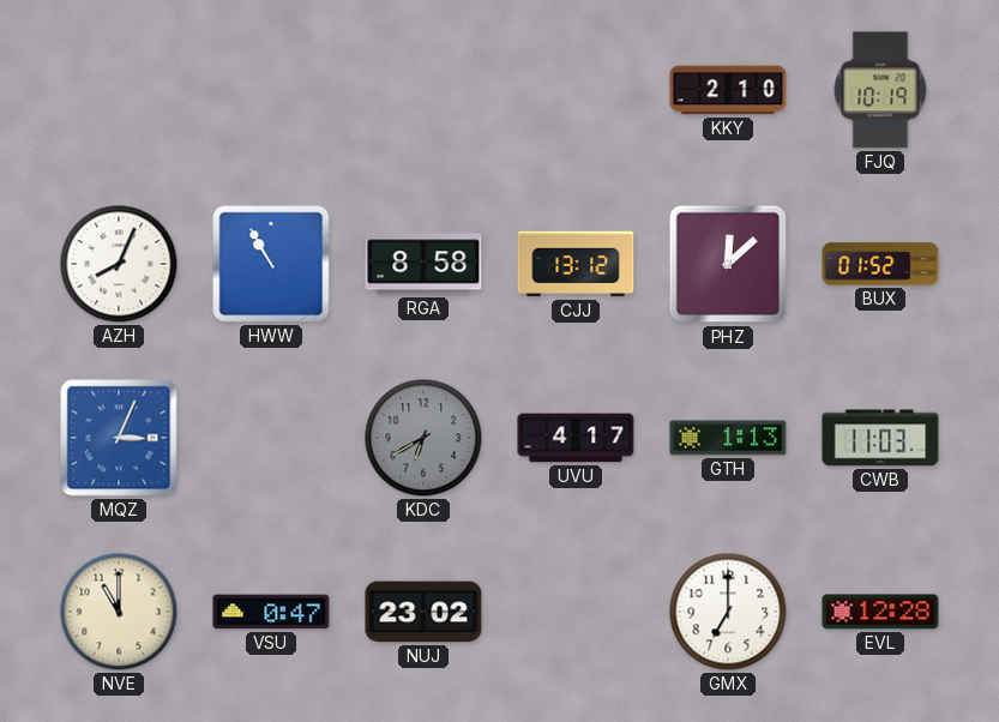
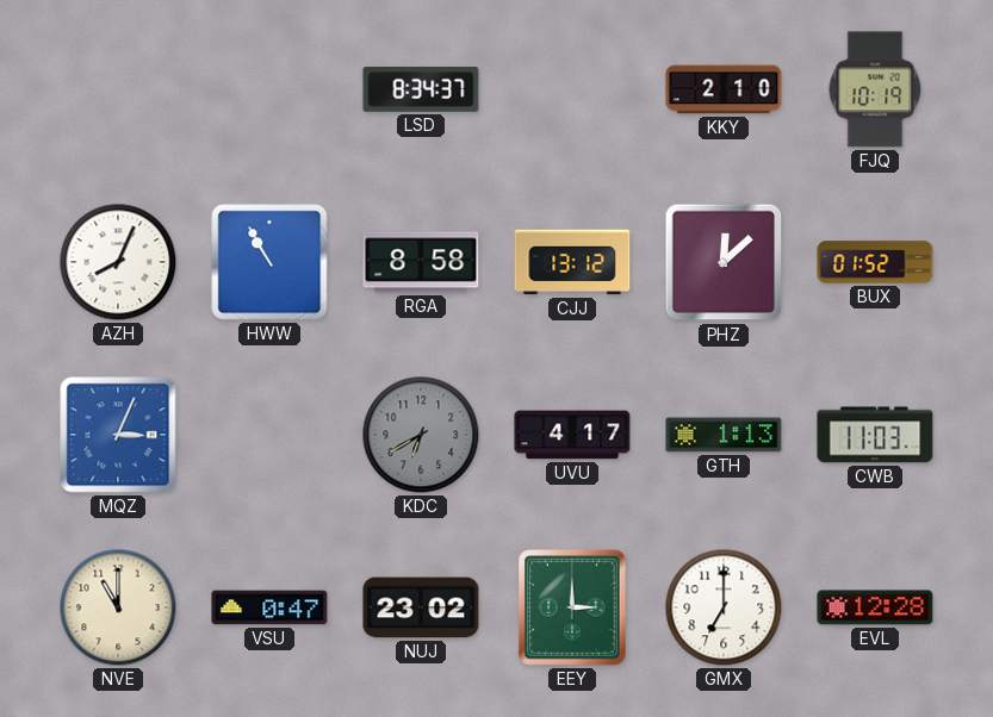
LSD: none -> 8:34 (421, 89)
EEY: none -> 3:00 (572, 607)
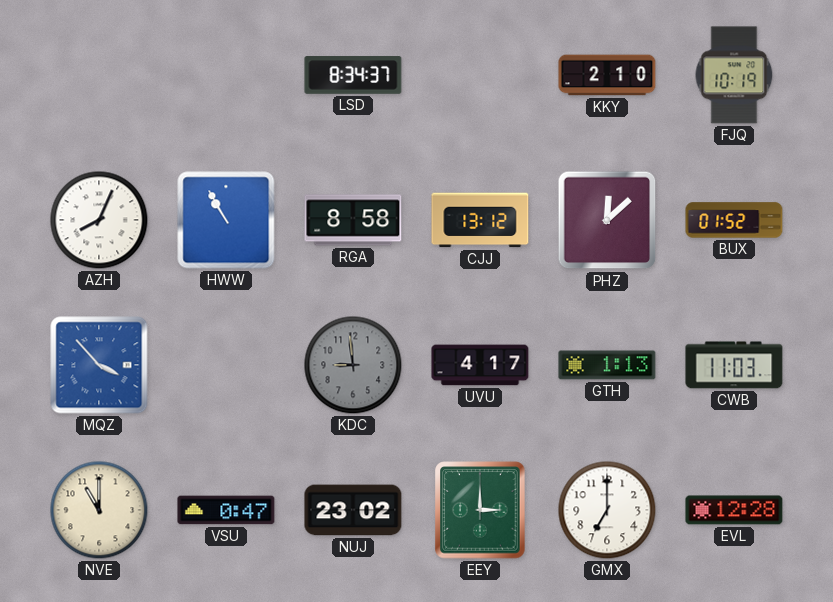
MQZ: 3:04 -> 3:53 (99, 365)
KDC: 6:40 -> 8:59 (353, 365)
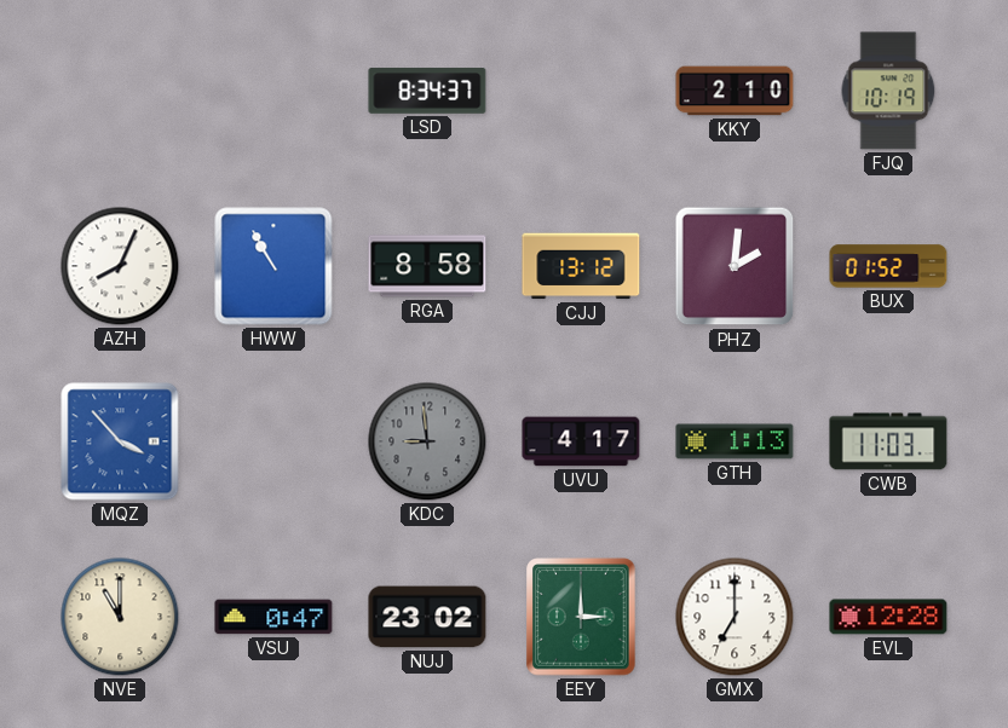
PHZ: 12:08 -> 2:01 (735, 266)
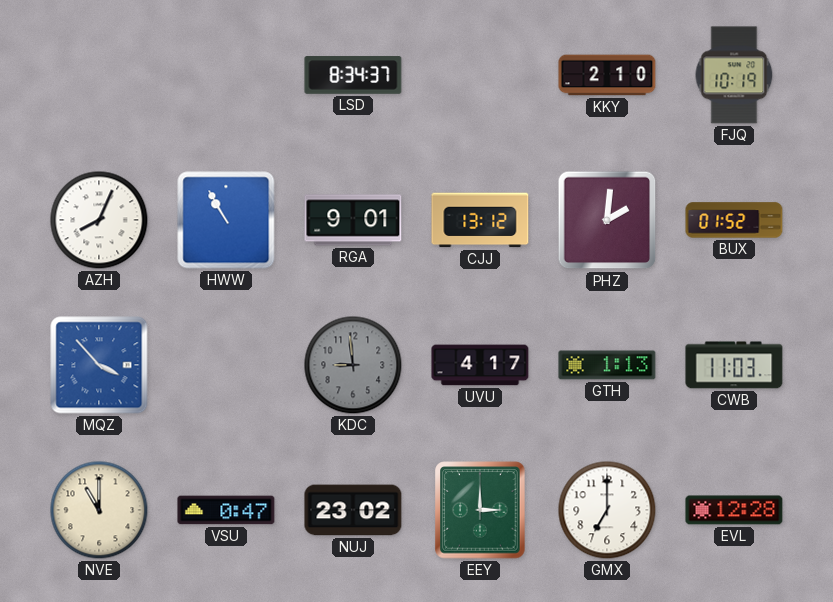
RGA: 8:58 -> 9:01 (353, 220)
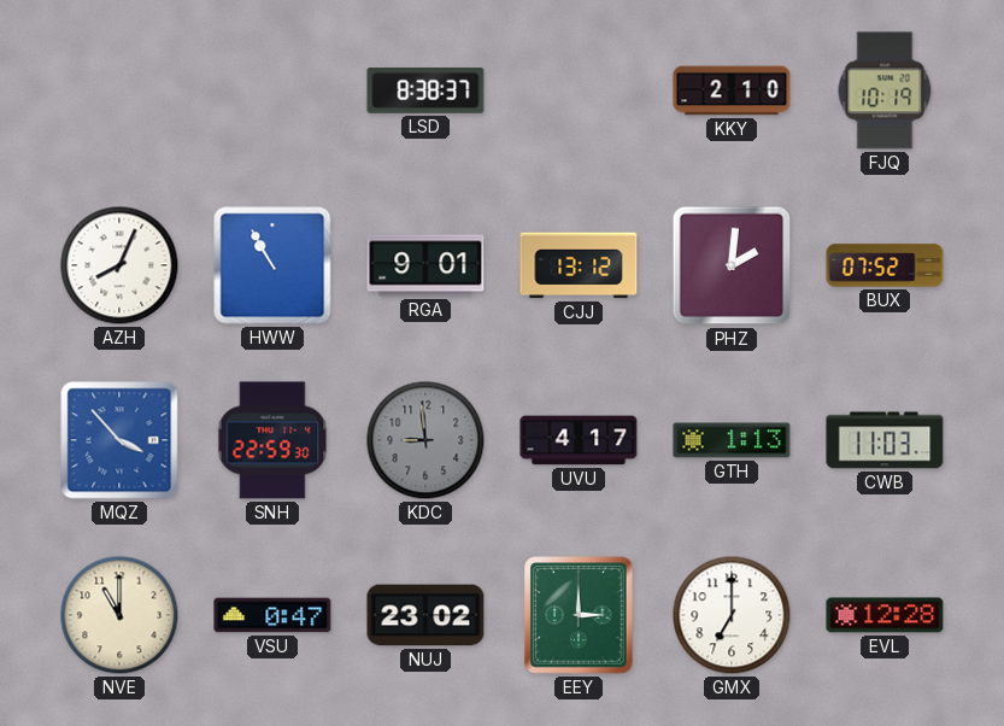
LSD: 8:34 -> 8:38 (425, 90)
BUX: 01:52 -> 07:52 (885, 265)
SNH: none -> 22:59 (272, 440)
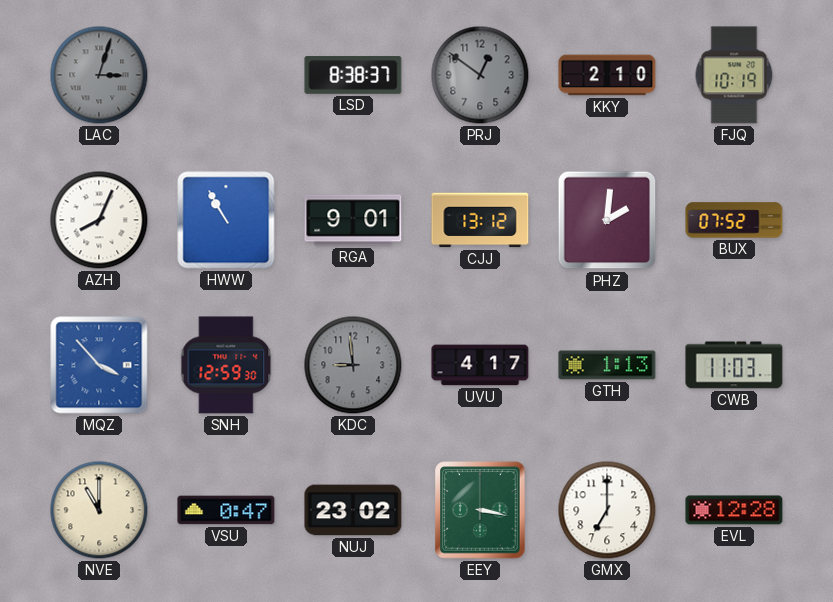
LAC: none -> 3:03 (99, 75)
PRJ: none -> 12:51 (480, 75)
SNH: 22:59 -> 12:59 (226, 365)
EEY: 3:00 -> 3:17 (480, 510)
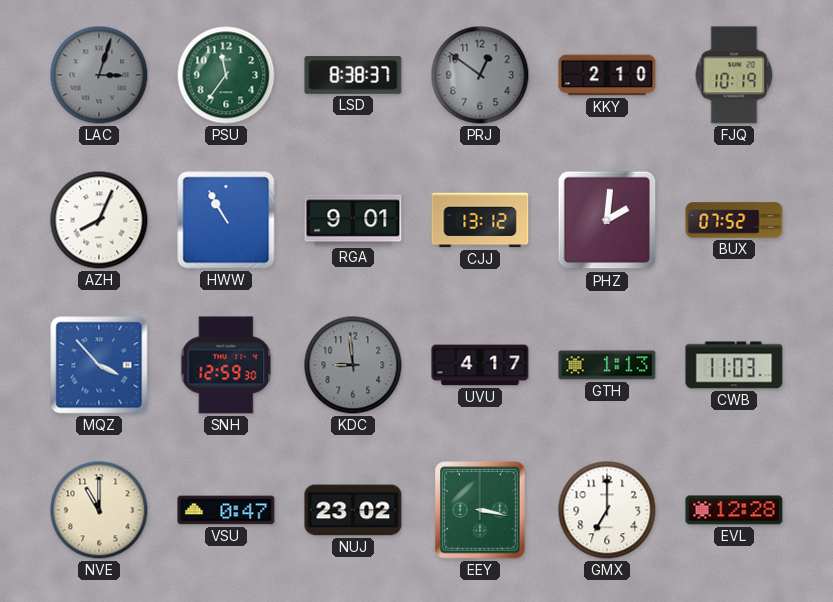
PSU: none -> 11:36 (226, 75)
